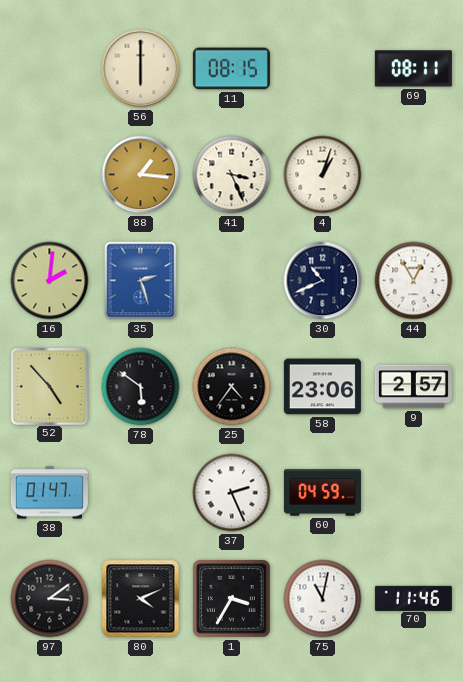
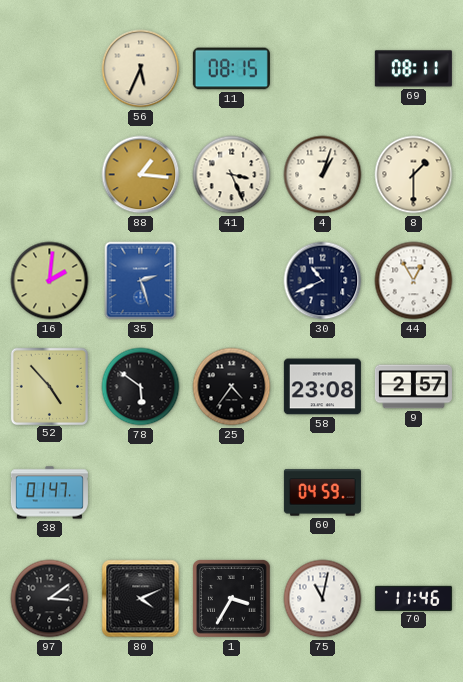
56: 6:00 -> 5:34 (141, 69)
8: none -> 1:30 (414, 175)
58: 23:06 -> 23:08 (322, 387)
37: 2:26 -> none (232, 493)
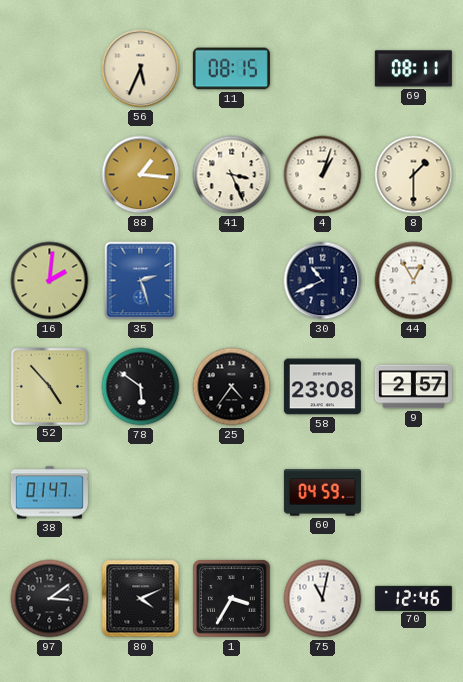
70: 11:46 -> 12:46 (413, 598)
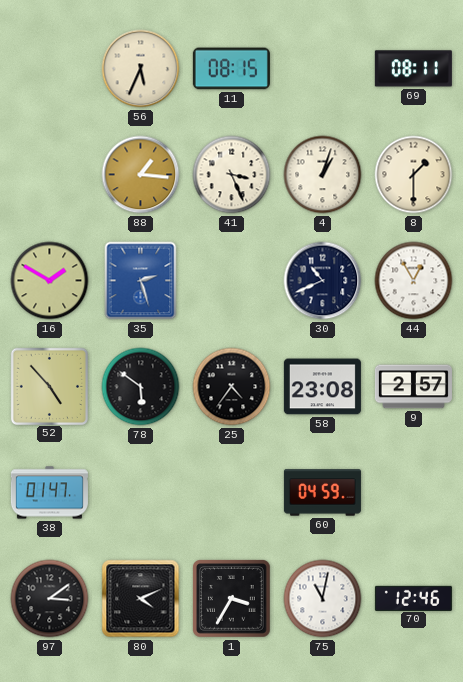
16: 2:01 -> 1:50 (50, 281)
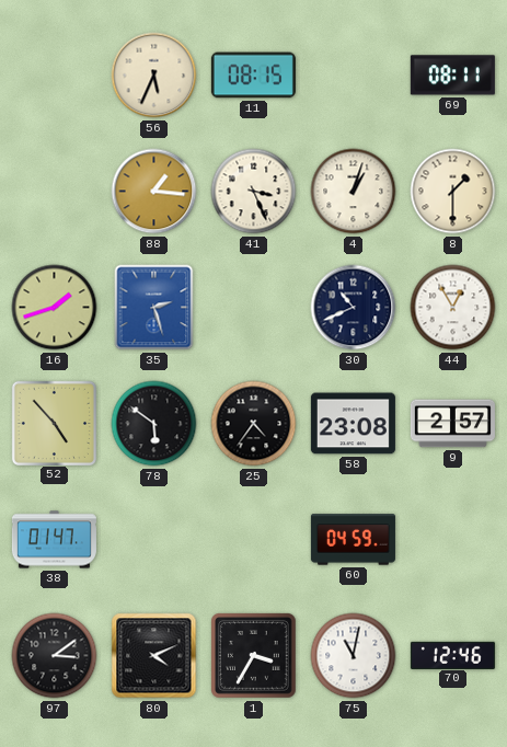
16: 1:50 -> 1:42 (55, 308)
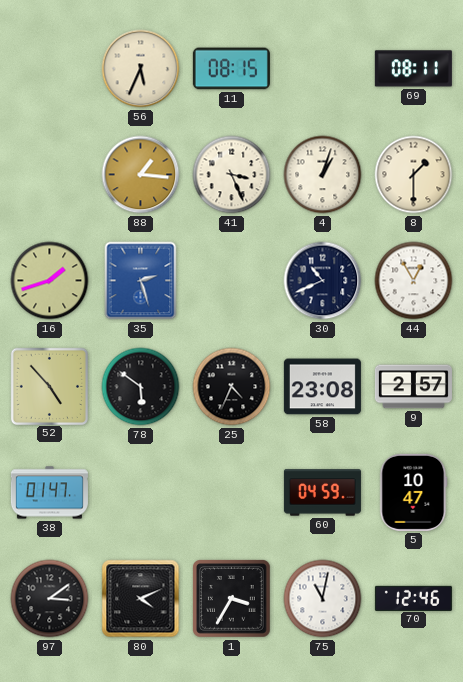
25: 4:36 -> 4:34 (232, 387)
5: none -> 10:47 (414, 492)
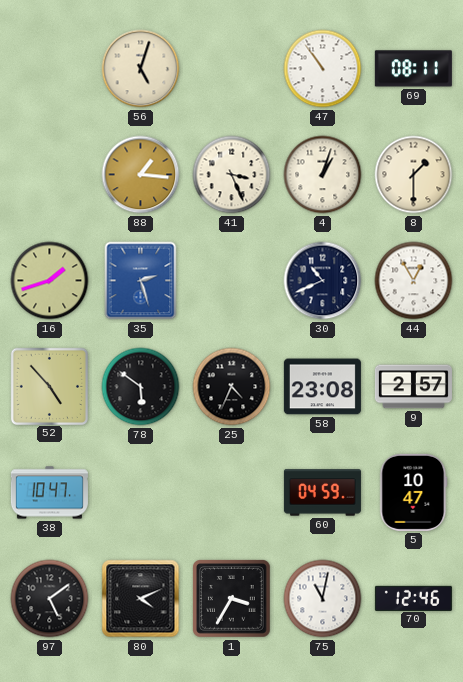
56: 5:34 -> 5:03 (141, 69)
11: 08:15 -> none (231, 69)
47: none -> 10:54 (323, 69)
38: 01:47 -> 10:47 (49, 493)
97: 3:09 -> 5:09 (50, 599)
